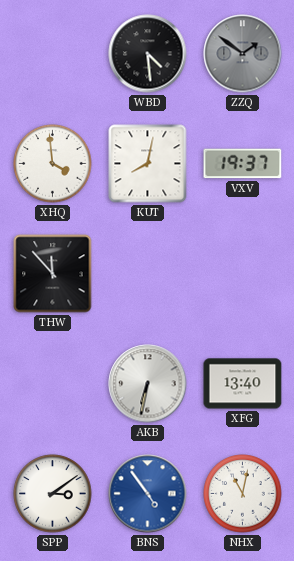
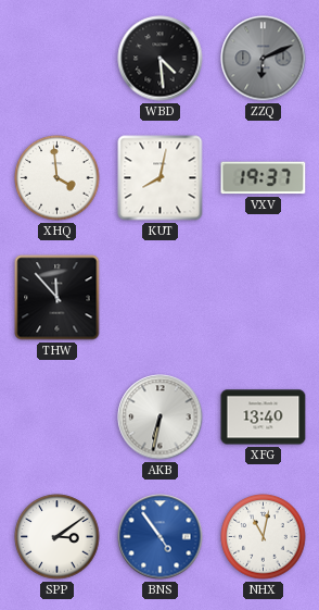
ZZQ: 1:51 -> 6:11 (264, 59)
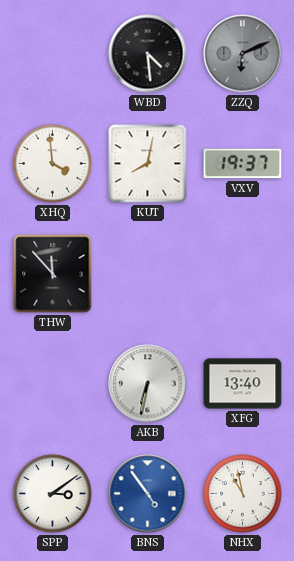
NHX: 11:02 -> 10:58 (243, 494)
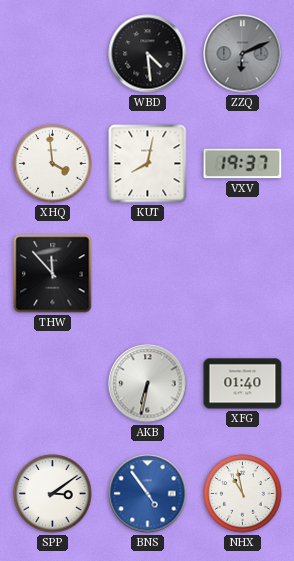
XFG: 13:40 -> 01:40 (243, 384)
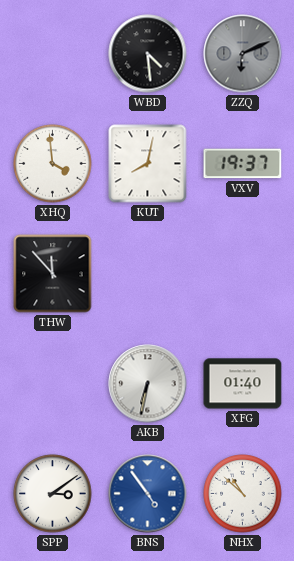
NHX: 10:58 -> 10:52 (243, 494)
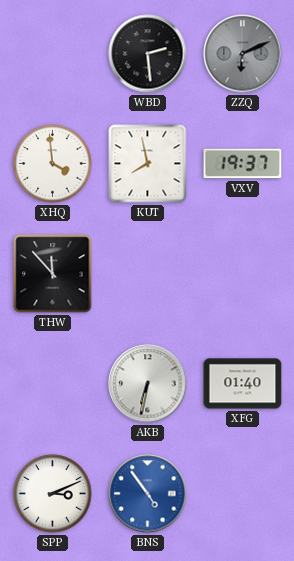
WBD: 4:29 -> 2:29 (148, 54)
KUT: 8:02 -> 7:58 (148, 164)
SPP: 3:09 -> 3:11 (53, 494)
NHX: 10:52 -> none (243, 494)
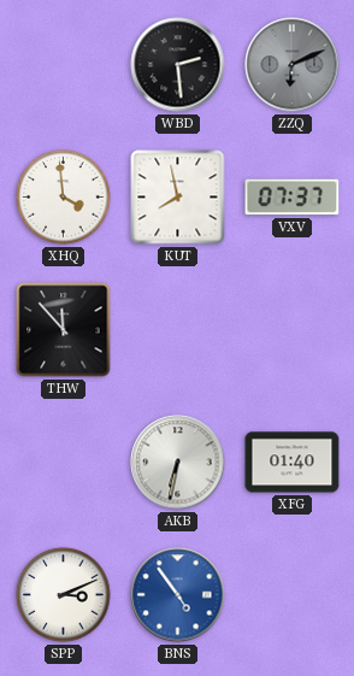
VXV: 19:37 -> 07:37 (293, 198)
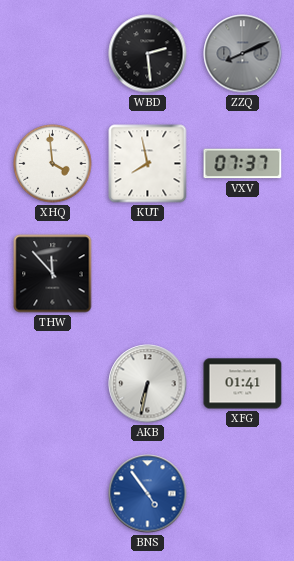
ZZQ: 6:11 -> 8:11 (243, 54)
XFG: 01:40 -> 01:41 (243, 384)
SPP: 3:11 -> none (64, 595)
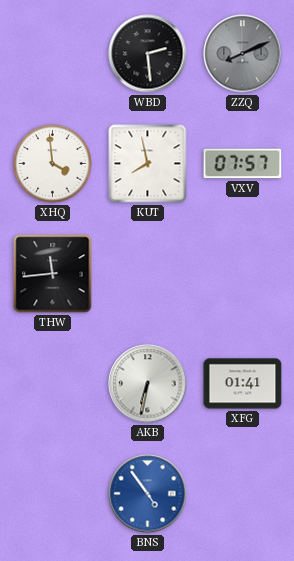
VXV: 07:37 -> 07:57 (243, 164)
THW: 11:53 -> 11:44 (53, 274)
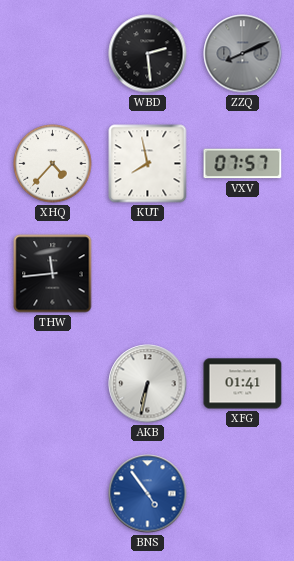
XHQ: 3:59 -> 4:37 (53, 164)
